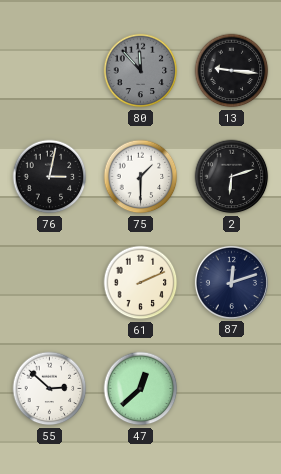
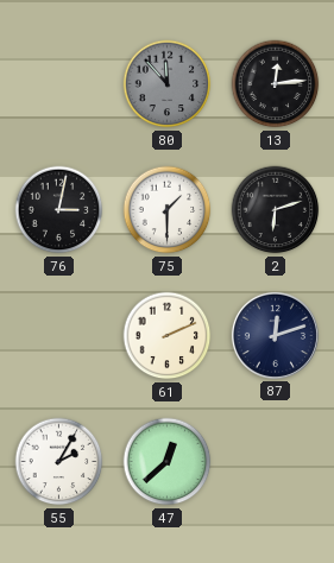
13: 9:16 -> 12:14 (276, 84)
55: 2:52 -> 2:05 (59, 462)
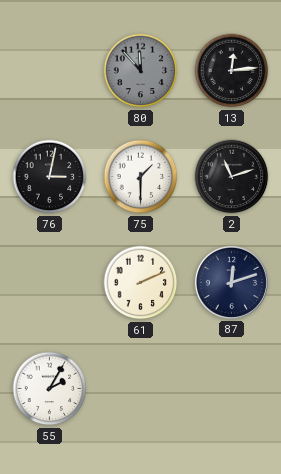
2: 6:12 -> 11:12 (232, 177)
47: 12:38 -> none (168, 462)
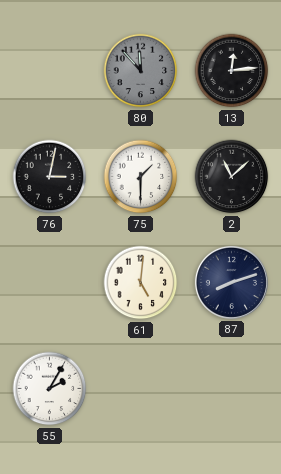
2: 11:12 -> 11:08 (232, 177)
61: 2:11 -> 5:01 (141, 283)
87: 12:12 -> 8:12 (231, 282)
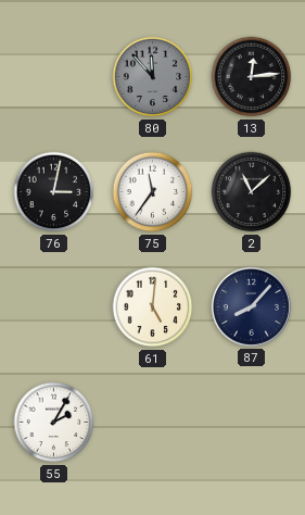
75: 1:30 -> 11:36 (153, 192)
87: 8:12 -> 8:07 (251, 306)
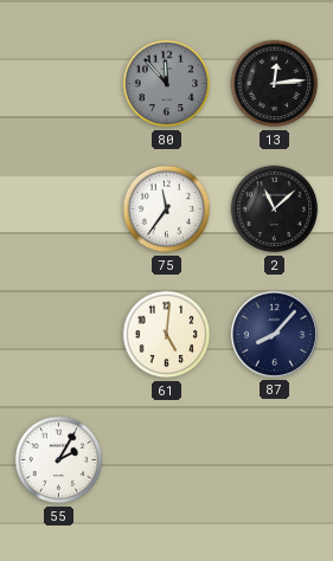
76: 3:02 -> none (54, 192)
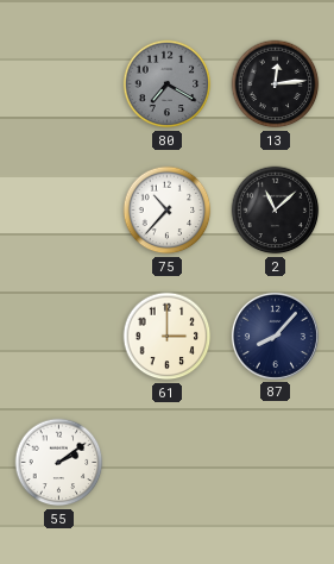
80: 11:53 -> 7:20 (168, 84)
75: 11:36 -> 10:37 (168, 211)
61: 5:01 -> 3:00 (168, 337)
55: 2:05 -> 2:09 (59, 463)
